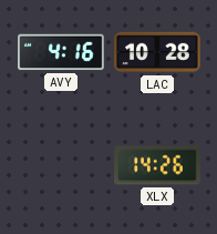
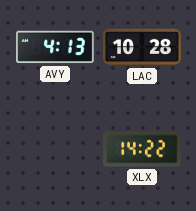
AVY: 4:16 -> 4:13 (56, 47)
XLX: 14:26 -> 14:22 (143, 149)
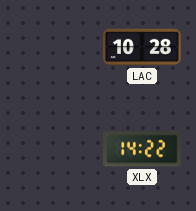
AVY: 4:13 -> none (56, 47)
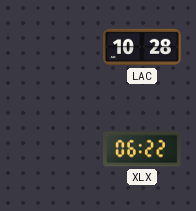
XLX: 14:22 -> 06:22 (143, 149)
